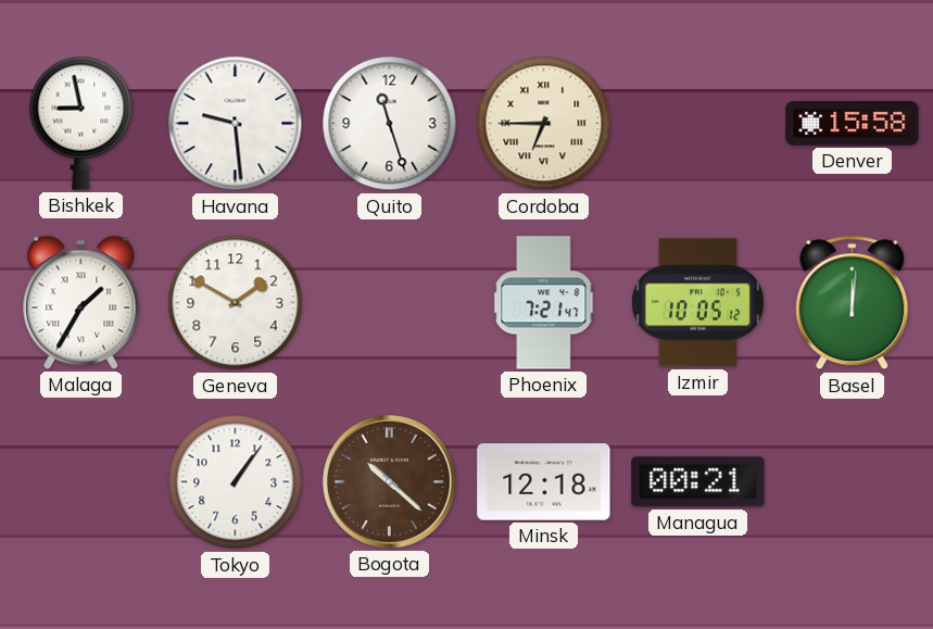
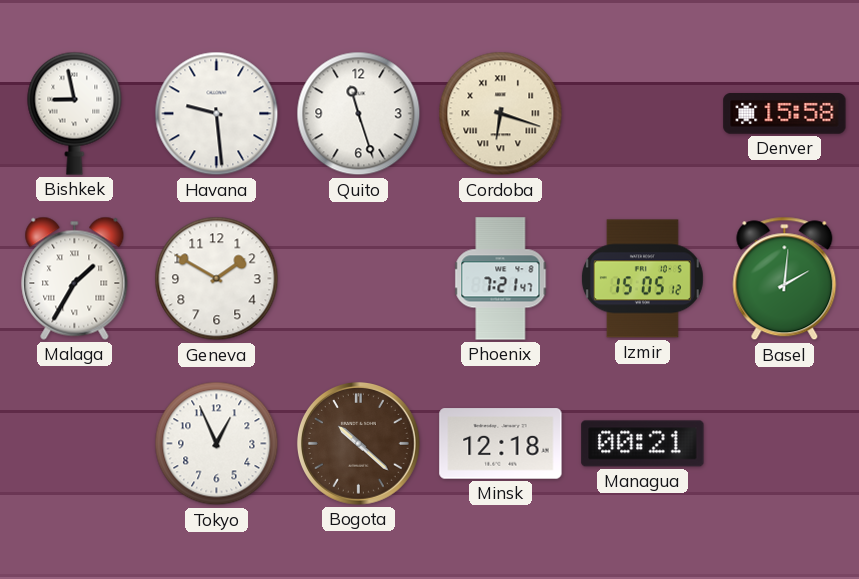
Cordoba: 6:45 -> 6:18 (501, 114)
Izmir: 10:05 -> 15:05 (642, 279)
Basel: 12:01 -> 2:01 (785, 279)
Tokyo: 1:06 -> 12:56 (217, 444)
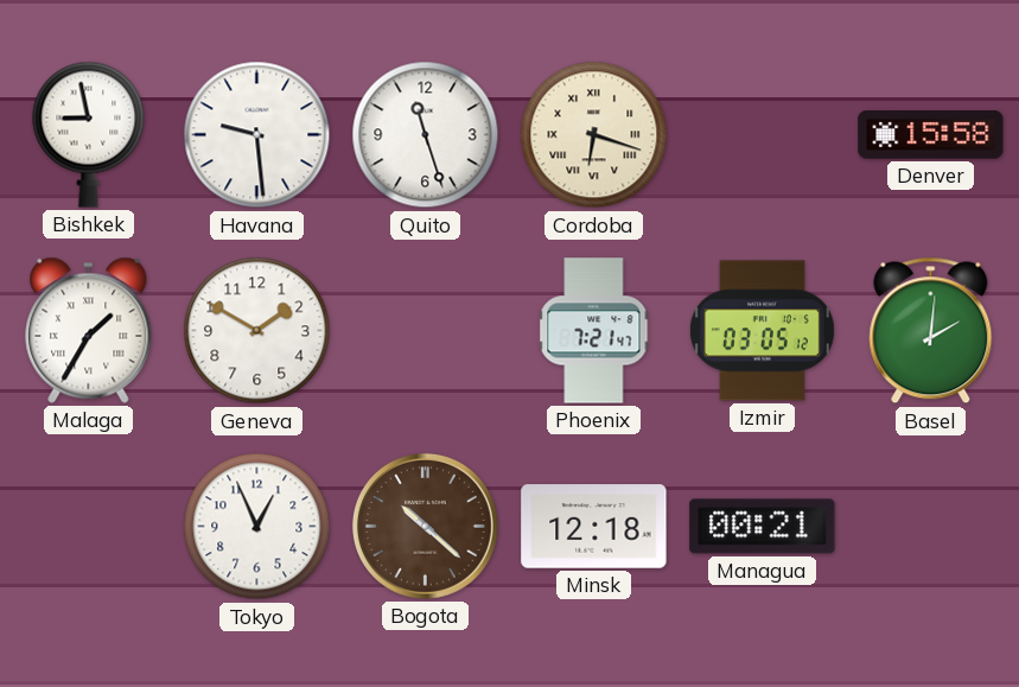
Izmir: 15:05 -> 03:05 (762, 331)
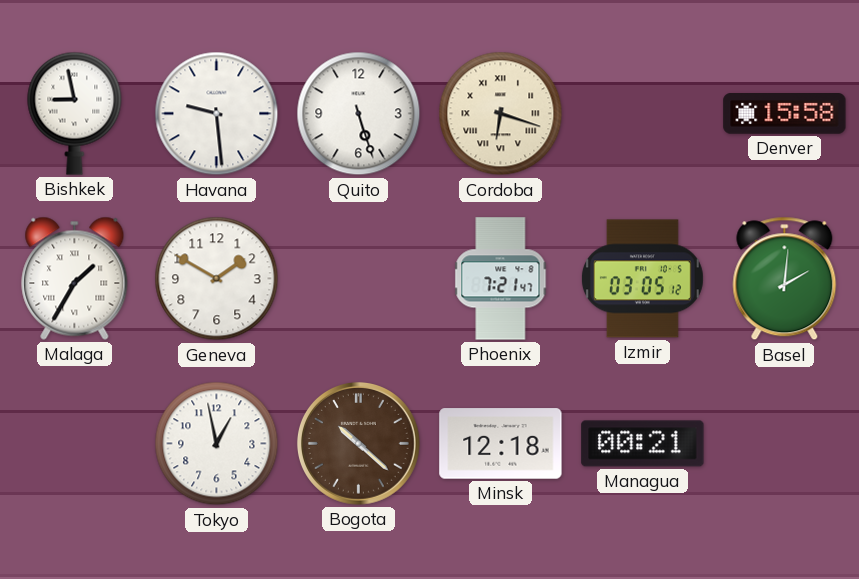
Quito: 11:27 -> 5:27 (359, 114)
Tokyo: 12:56 -> 12:58 (217, 444)
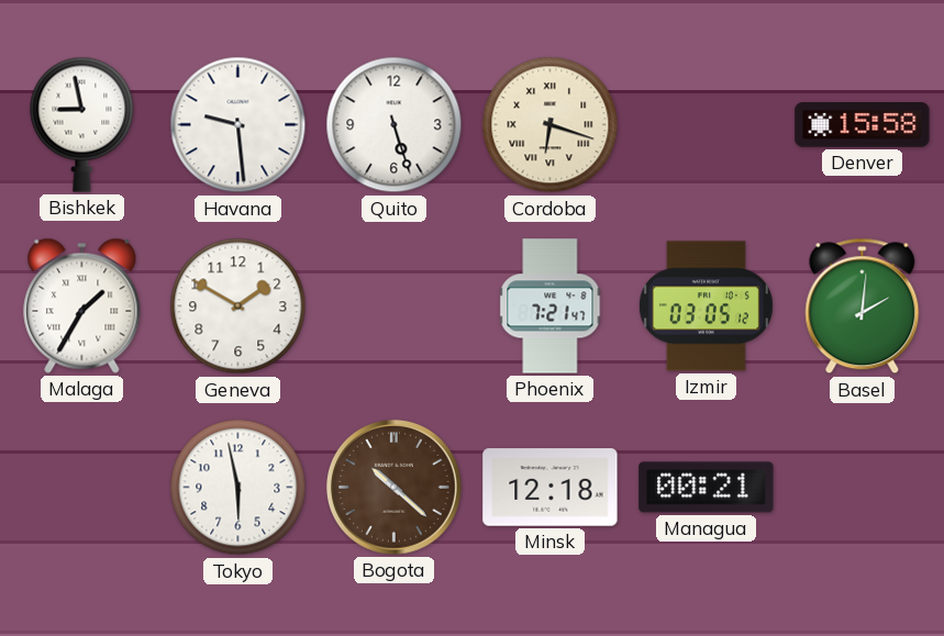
Tokyo: 12:58 -> 5:58 (238, 488)
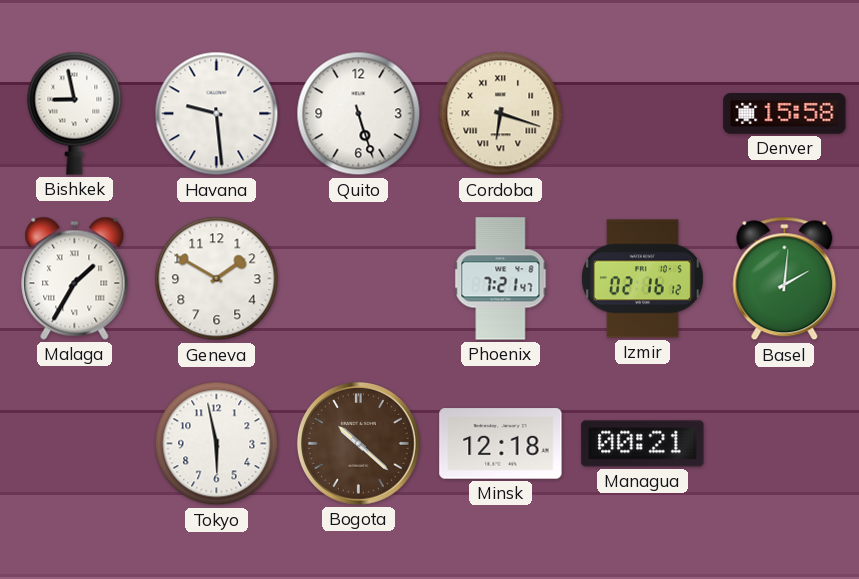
Izmir: 03:05 -> 02:16 (642, 279)
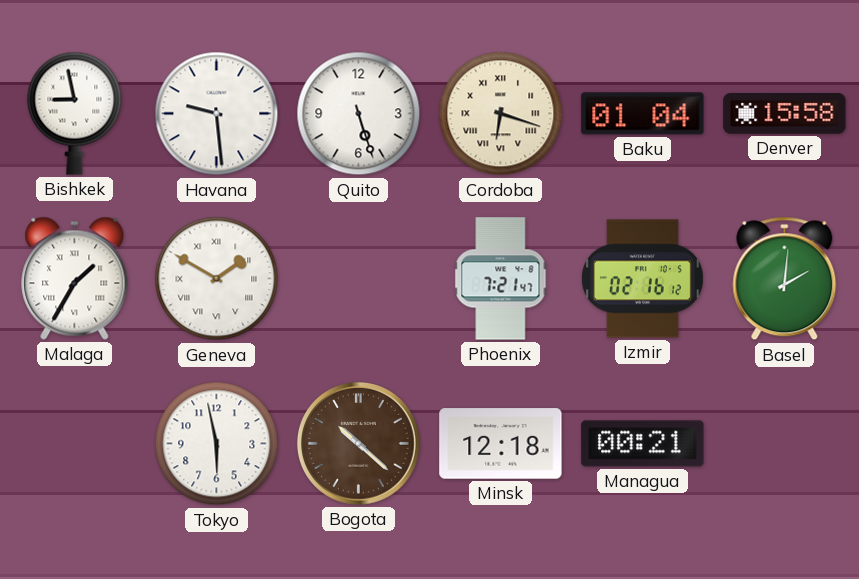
Baku: none -> 01:04 (643, 114)
Geneva numerals: Arabic -> Roman (217, 279)
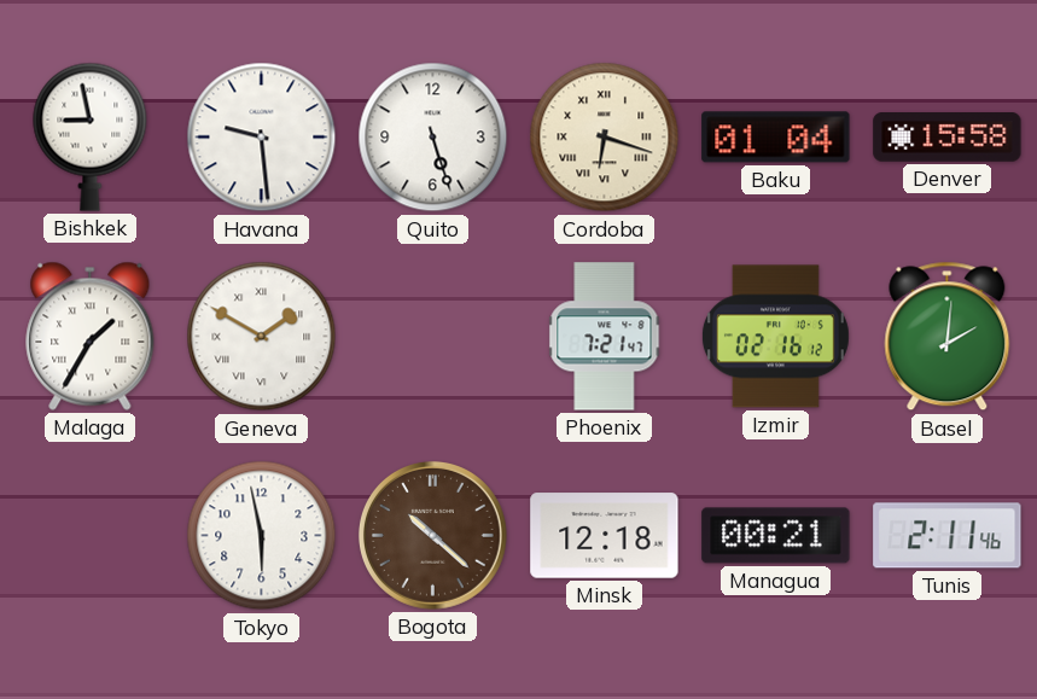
Tunis: none -> 2:11 (948, 536)
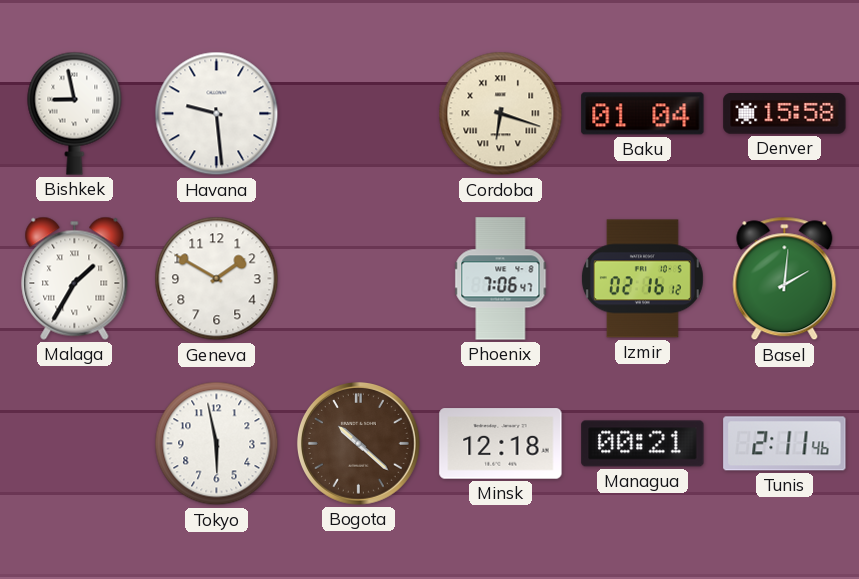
Quito: 5:27 -> none (433, 138)
Geneva numerals: Roman -> Arabic (217, 279)
Phoenix: 7:21 -> 7:06 (501, 279)
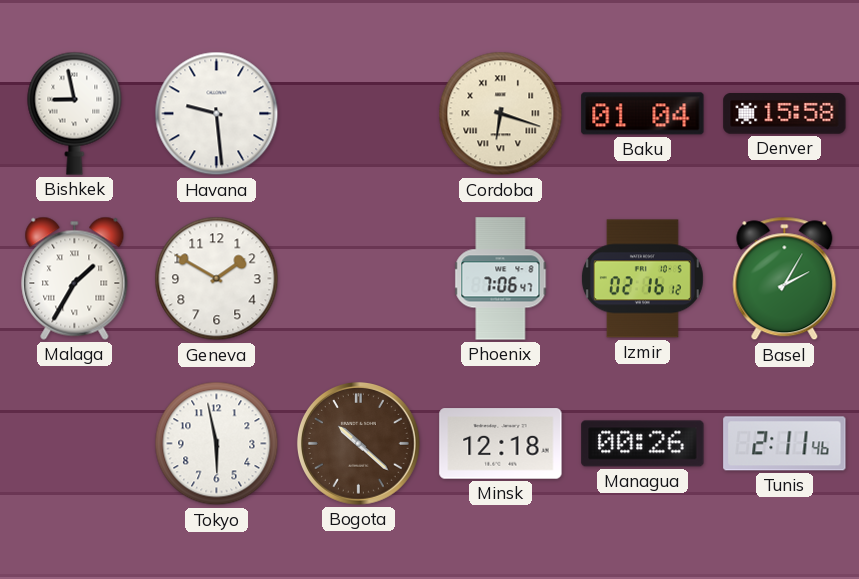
Basel: 2:01 -> 2:05 (785, 279)
Managua: 00:21 -> 00:26 (643, 444)
